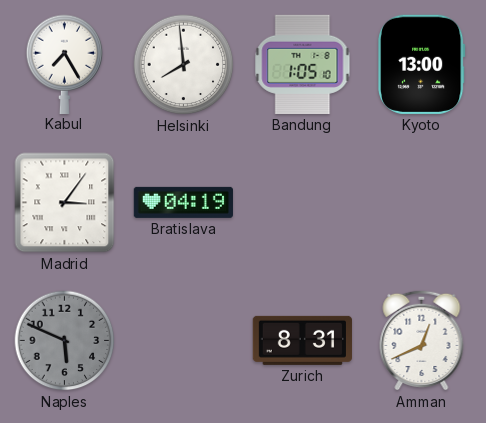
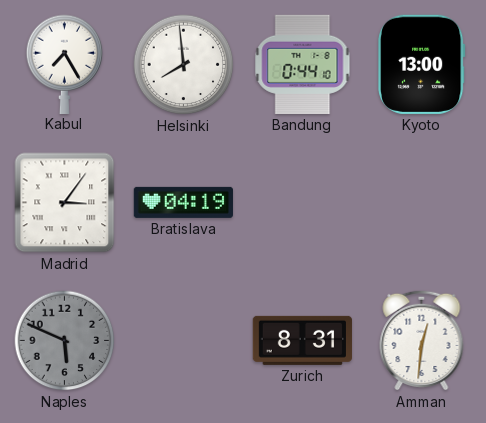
Bandung: 1:05 -> 0:44 (303, 64)
Amman: 12:41 -> 12:31 (422, 340)
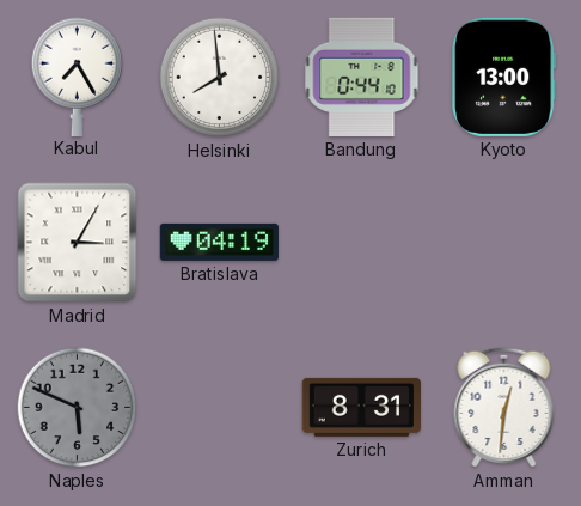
Madrid: 3:06 -> 3:05 (78, 243)
